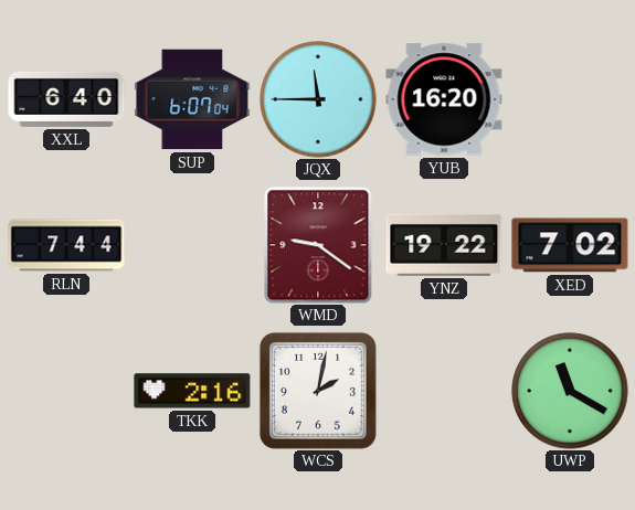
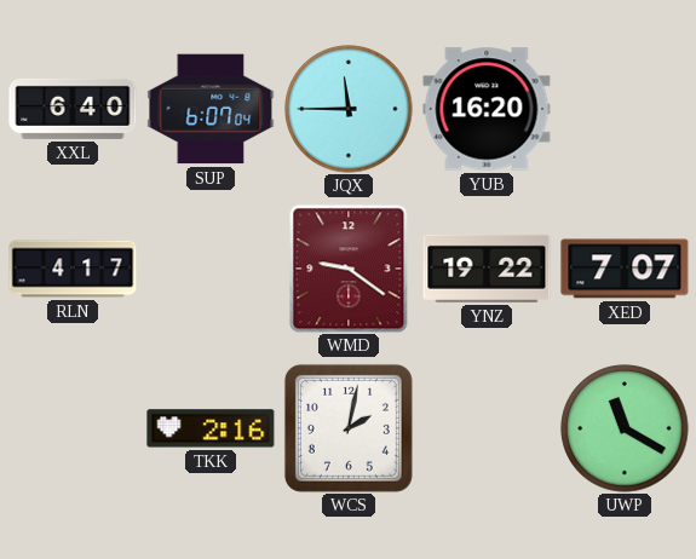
RLN: 7:44 -> 4:17 (73, 269)
XED: 7:02 -> 7:07 (625, 269)
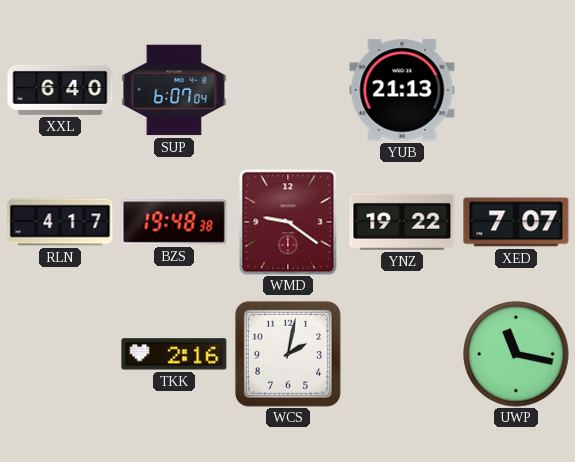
JQX: 11:45 -> none (349, 109)
YUB: 16:20 -> 21:13 (402, 90)
BZS: none -> 19:48 (174, 222)
UWP: 11:20 -> 11:17 (516, 354)
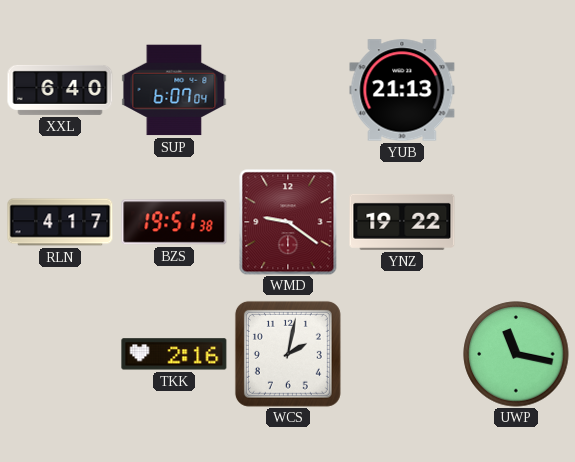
BZS: 19:48 -> 19:51 (174, 222)
XED: 7:07 -> none (516, 222)
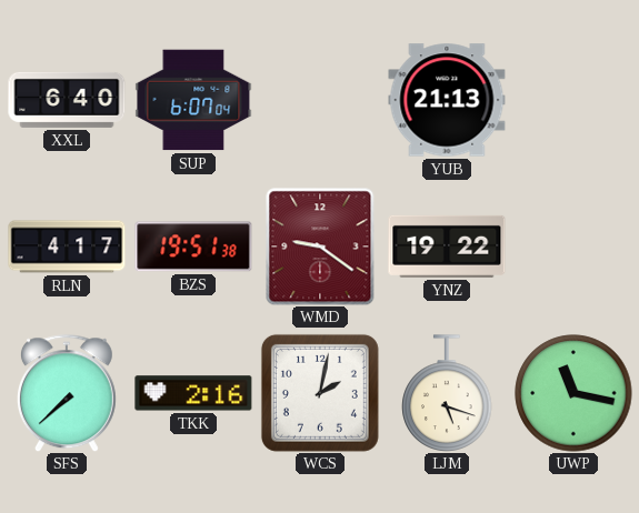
SFS: none -> 7:38 (67, 393)
LJM: none -> 5:18 (447, 393)
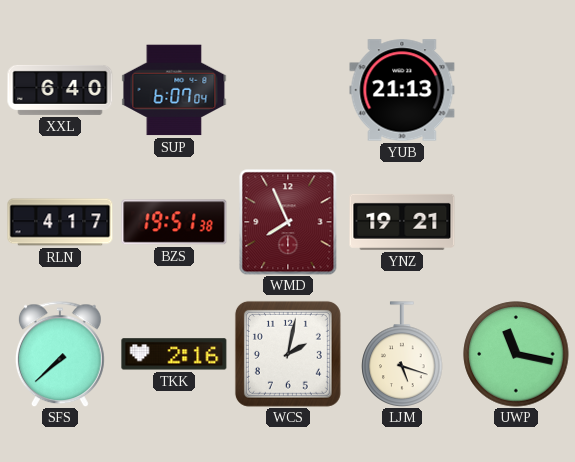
WMD: 9:21 -> 7:56 (288, 222)
YNZ: 19:22 -> 19:21 (402, 222)
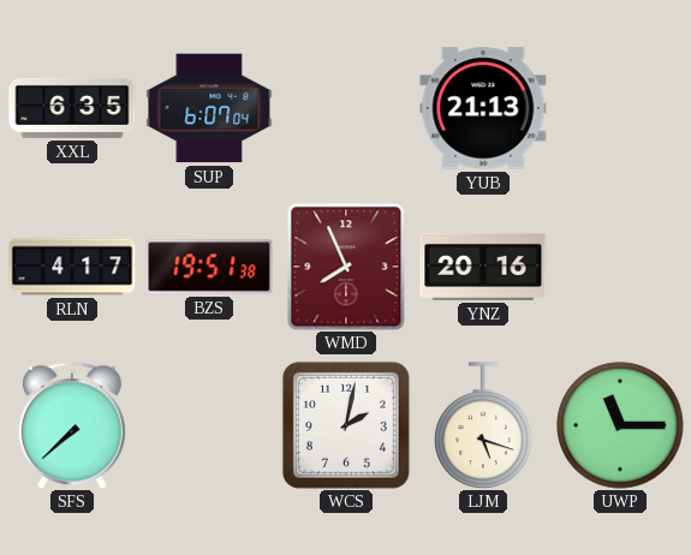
XXL: 6:40 -> 6:35 (72, 108)
YNZ: 19:21 -> 20:16 (483, 267)
TKK: 2:16 -> none (174, 354)
UWP: 11:17 -> 11:15 (620, 425)
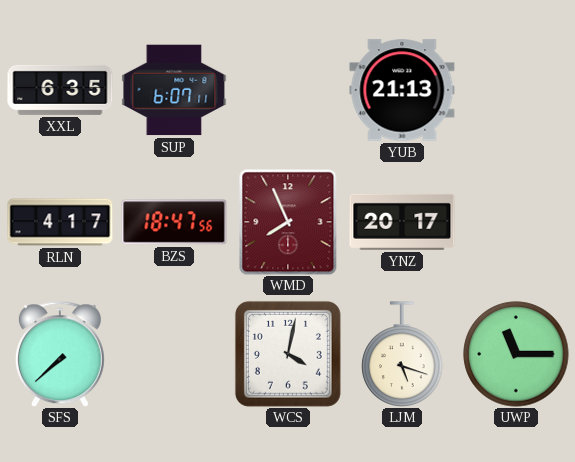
SUP: 6:07:04 -> 6:07:11 (174, 90)
BZS: 19:51 -> 18:47 (174, 222)
YNZ: 20:16 -> 20:17 (402, 222)
WCS: 2:02 -> 4:02 (288, 354)
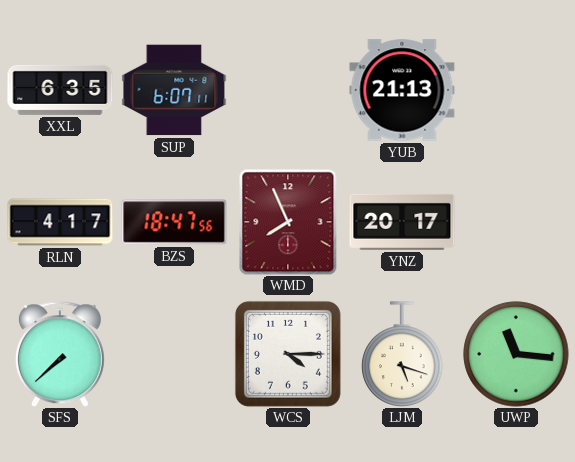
WCS: 4:02 -> 4:15 (288, 354)
UWP: 11:15 -> 11:16 (516, 354)
